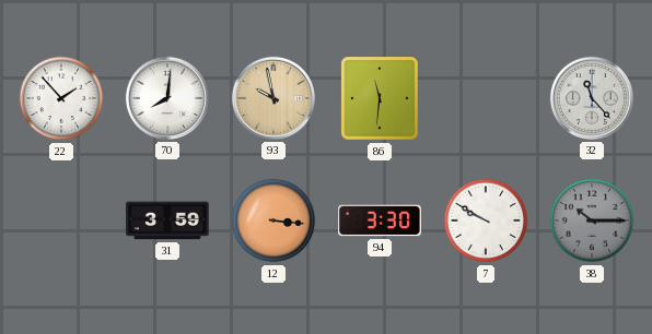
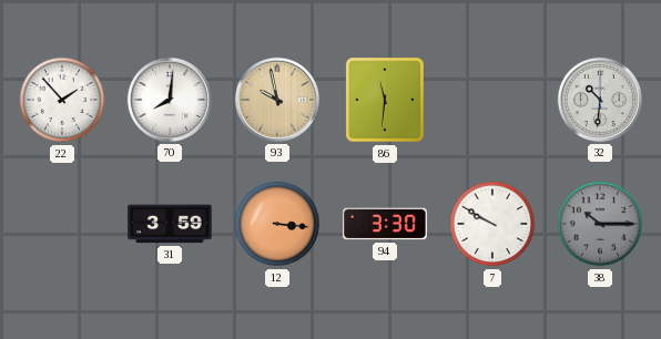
32: 11:23 -> 10:31 (600, 100)
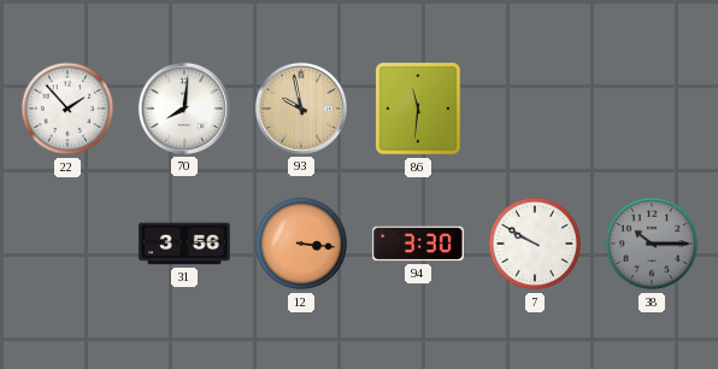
32: 10:31 -> none (600, 100)
31: 3:59 -> 3:56 (184, 244)
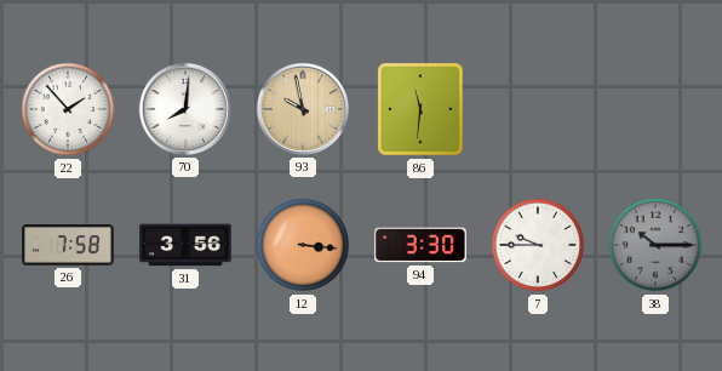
26: none -> 7:58 (68, 245)
7: 9:50 -> 9:45 (538, 245)
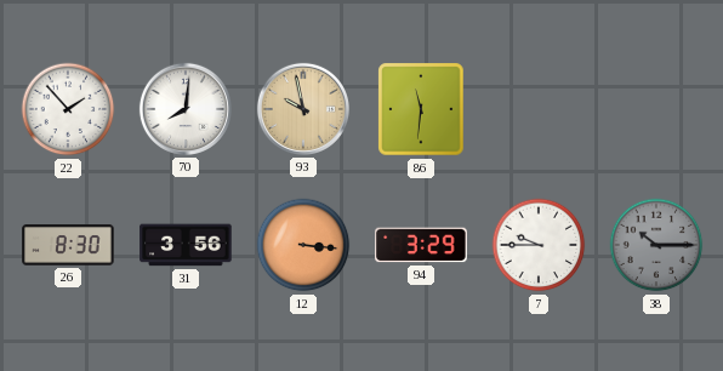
26: 7:58 -> 8:30 (68, 245)
94: 3:30 -> 3:29 (421, 245)
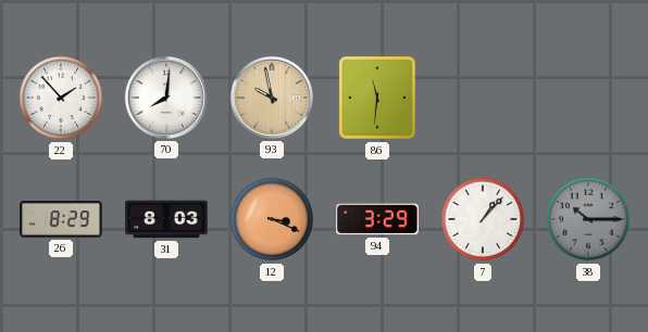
26: 8:30 -> 8:29 (61, 219)
31: 3:56 -> 8:03 (166, 219)
12: 3:16 -> 3:19 (272, 219)
7: 9:45 -> 1:07 (483, 219)
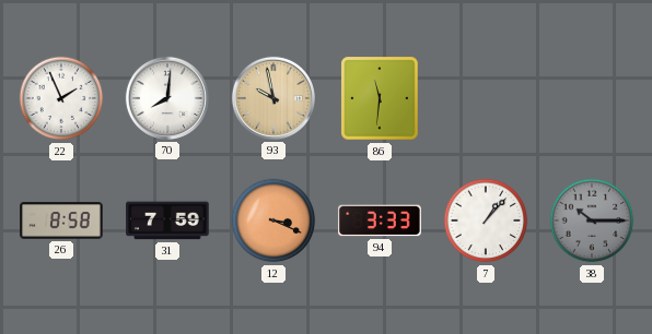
22: 1:53 -> 1:56 (61, 98)
26: 8:29 -> 8:58 (61, 220)
31: 8:03 -> 7:59 (167, 220)
94: 3:29 -> 3:33 (380, 220)
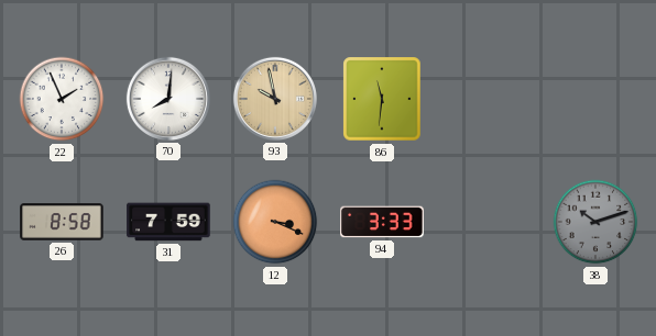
7: 1:07 -> none (486, 220)
38: 10:15 -> 10:12 (595, 222)
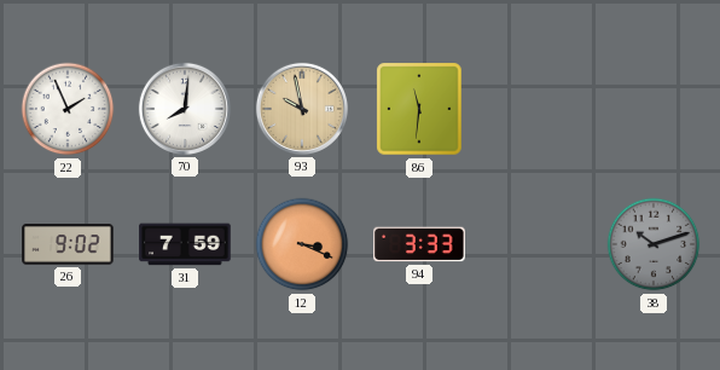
26: 8:58 -> 9:02 (68, 244)
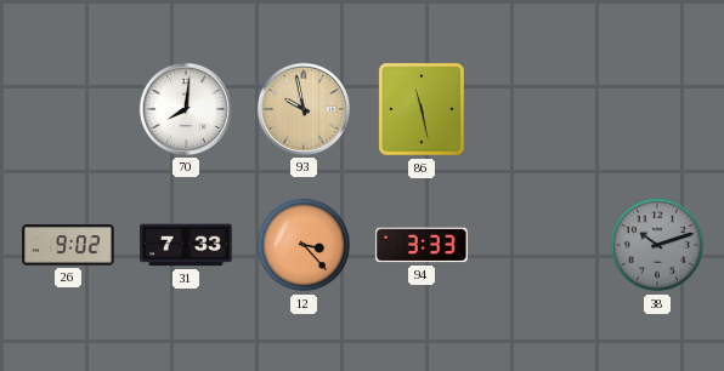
22: 1:56 -> none (68, 109)
86: 11:31 -> 11:28 (422, 109)
31: 7:59 -> 7:33 (186, 245)
12: 3:19 -> 3:23 (304, 245)
